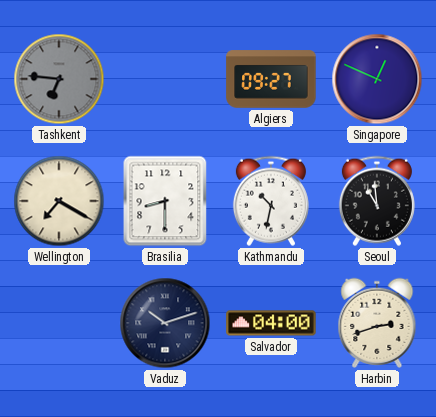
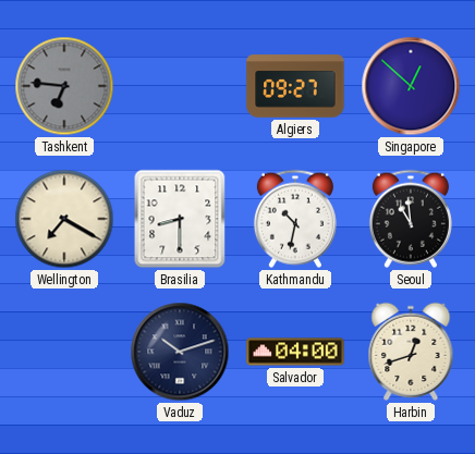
Singapore: 12:49 -> 12:52 (411, 86)
Harbin: 2:42 -> 12:42 (411, 352)
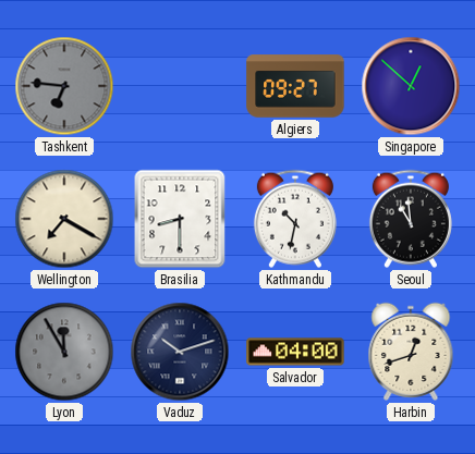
Lyon: none -> 11:55 (64, 352)
